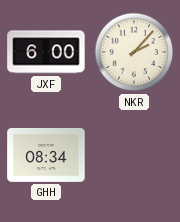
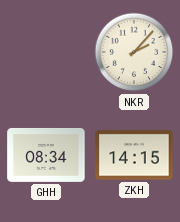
JXF: 6:00 -> none (46, 52)
ZKH: none -> 14:15 (134, 155)
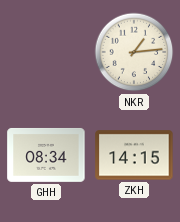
NKR: 2:07 -> 1:14 (134, 52)
